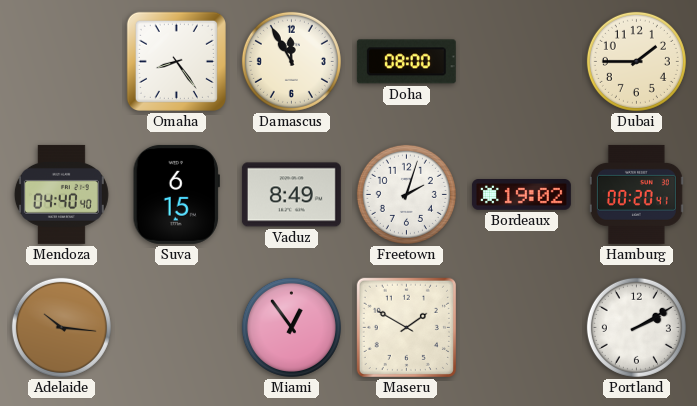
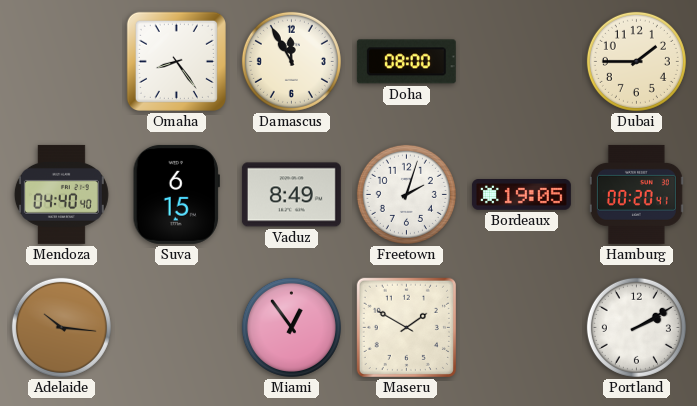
Bordeaux: 19:02 -> 19:05 (521, 195)
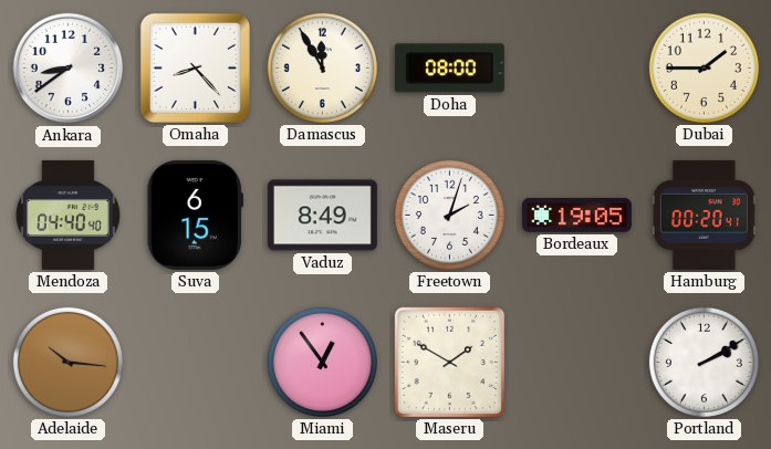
Ankara: none -> 8:39 (69, 69)
Omaha: 8:24 -> 8:23 (195, 67)
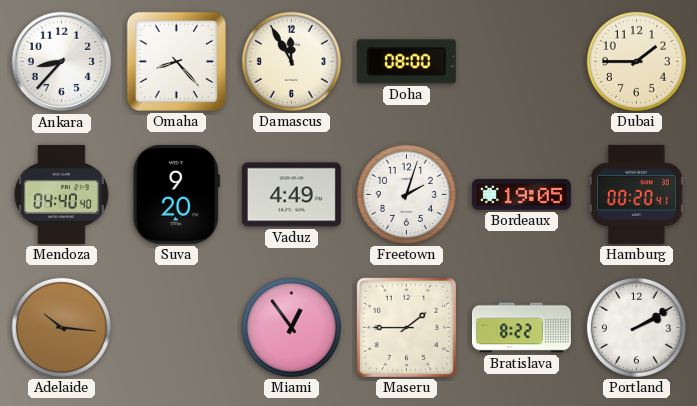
Ankara: 8:39 -> 8:37 (62, 62)
Suva: 6:15 -> 9:20 (176, 194)
Vaduz: 8:49 -> 4:49 (291, 195)
Maseru: 1:50 -> 1:45 (406, 327)
Bratislava: none -> 8:22 (521, 328)
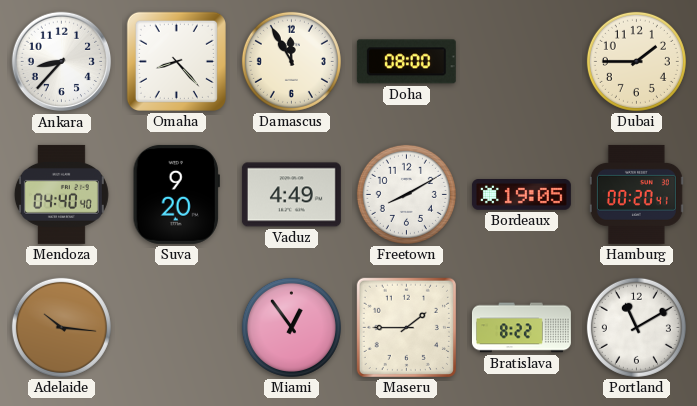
Freetown: 2:03 -> 8:10 (406, 194)
Portland: 2:10 -> 11:10 (636, 327)
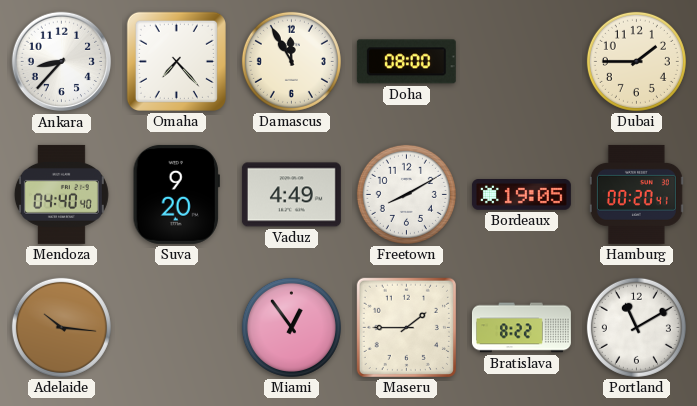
Omaha: 8:23 -> 7:23 (176, 61)
